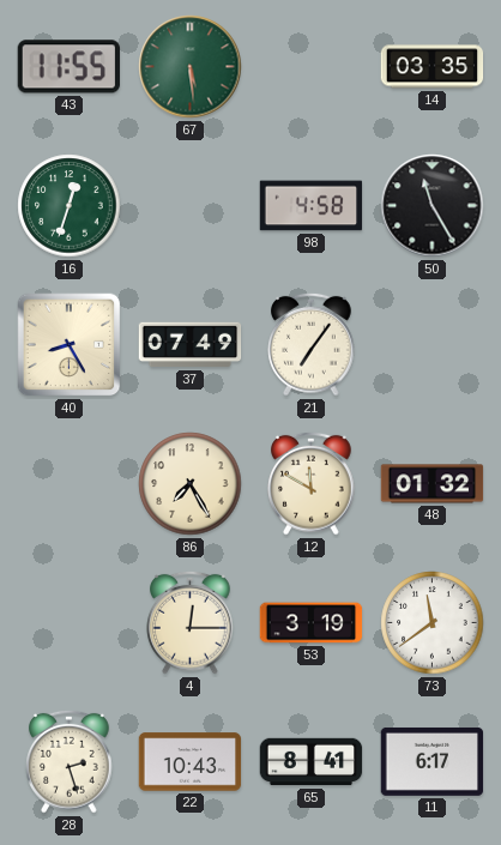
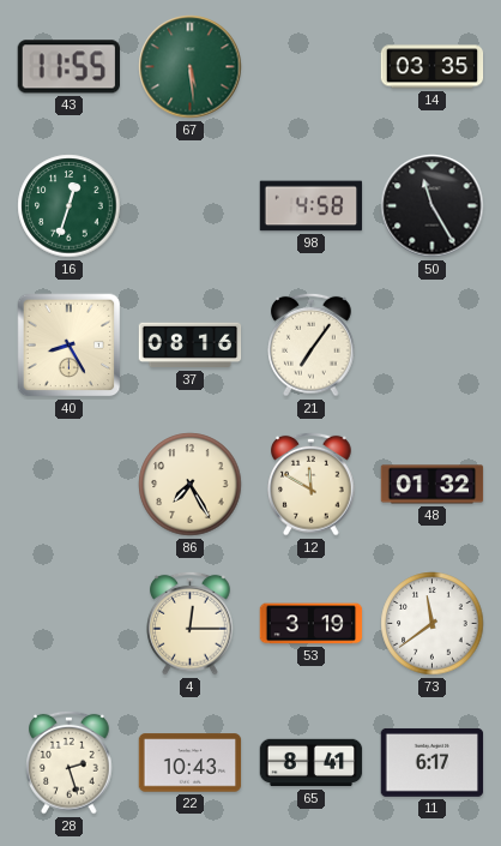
37: 07:49 -> 08:16 (191, 346)
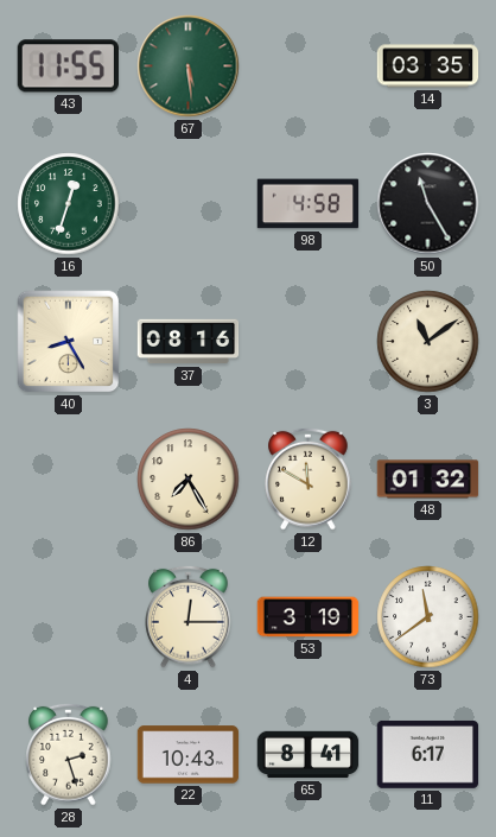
21: 7:06 -> none (312, 344)
3: none -> 11:09 (428, 342)
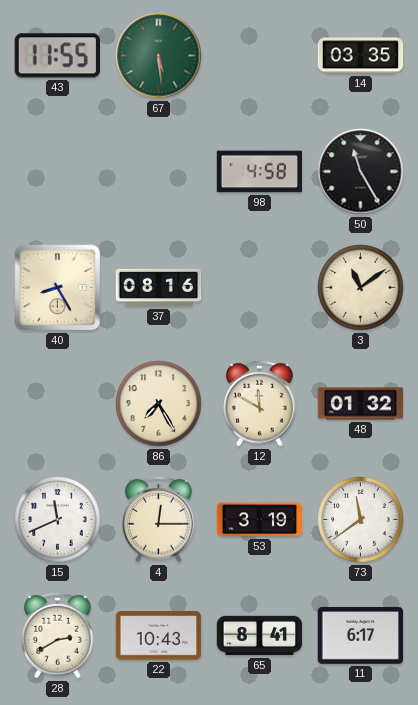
16: 12:33 -> none (69, 204)
15: none -> 11:41 (58, 520)
28: 2:27 -> 2:40 (58, 635)
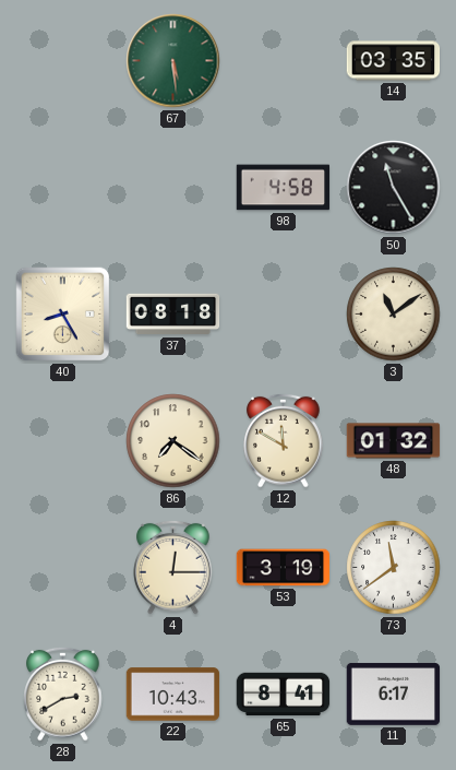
43: 11:55 -> none (57, 56)
37: 08:16 -> 08:18 (173, 315)
86: 7:25 -> 7:21 (173, 441)
15: 11:41 -> none (58, 520)
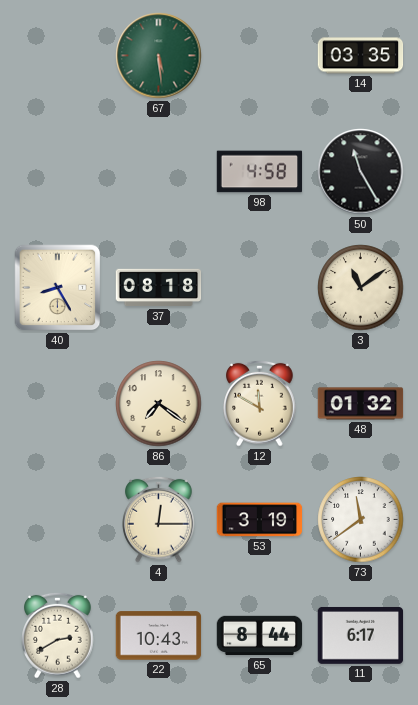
65: 8:41 -> 8:44 (260, 636)
